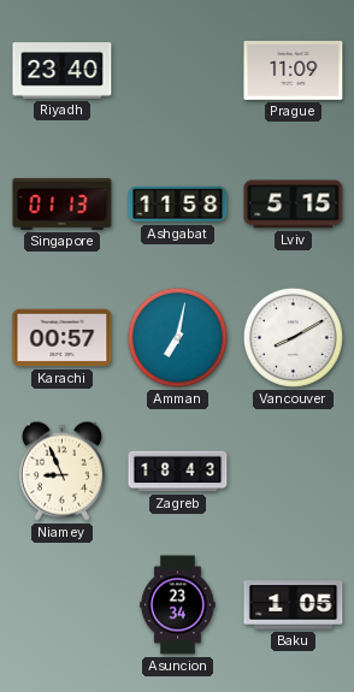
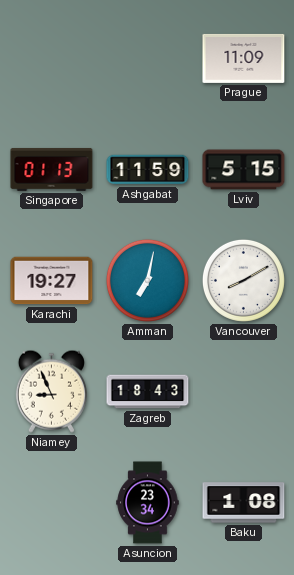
Riyadh: 23:40 -> none (63, 71)
Ashgabat: 11:58 -> 11:59 (148, 170)
Karachi: 00:57 -> 19:27 (52, 281)
Baku: 1:05 -> 1:08 (244, 503)
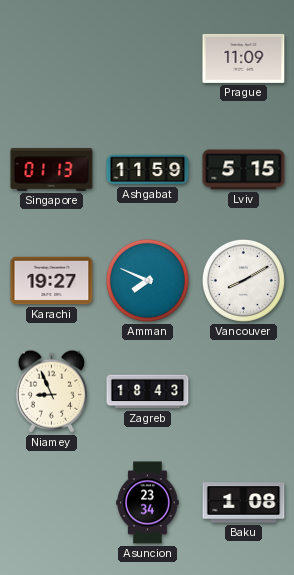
Amman: 7:02 -> 7:49 (147, 280)
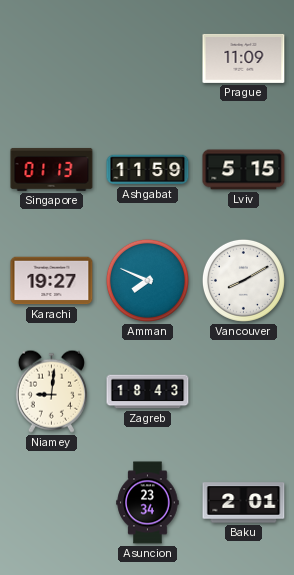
Niamey: 8:56 -> 9:01 (51, 391)
Baku: 1:08 -> 2:01 (244, 503)
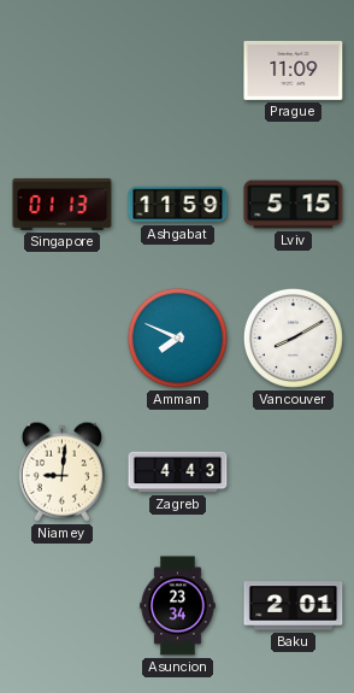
Karachi: 19:27 -> none (52, 281)
Zagreb: 18:43 -> 4:43 (178, 472)
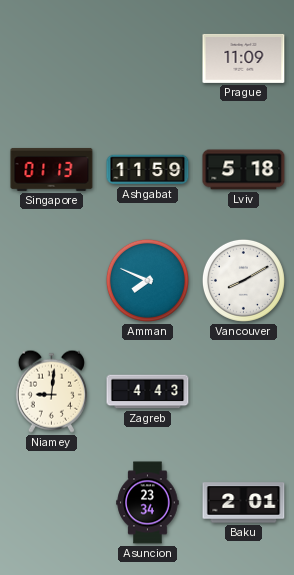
Lviv: 5:15 -> 5:18 (244, 170)
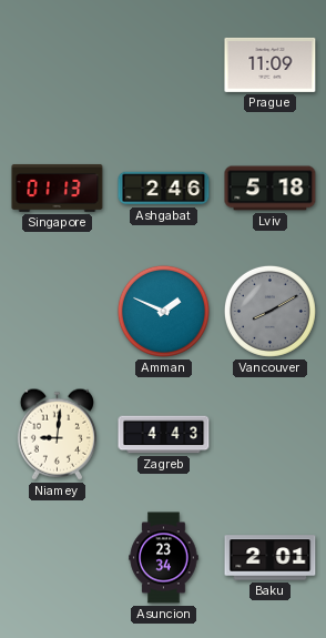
Ashgabat: 11:59 -> 2:46 (164, 189)
Amman: 7:49 -> 1:49 (163, 311)
Vancouver dial: white -> grey (269, 311)
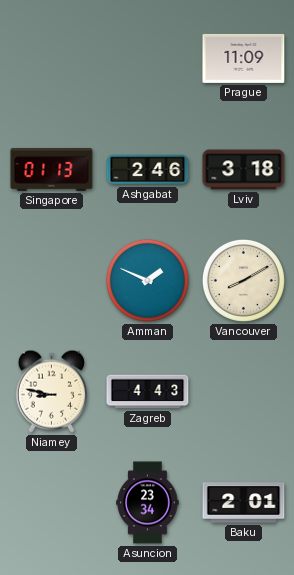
Lviv: 5:18 -> 3:18 (244, 170)
Vancouver dial: grey -> cream (243, 280)
Niamey: 9:01 -> 8:47 (51, 391)
